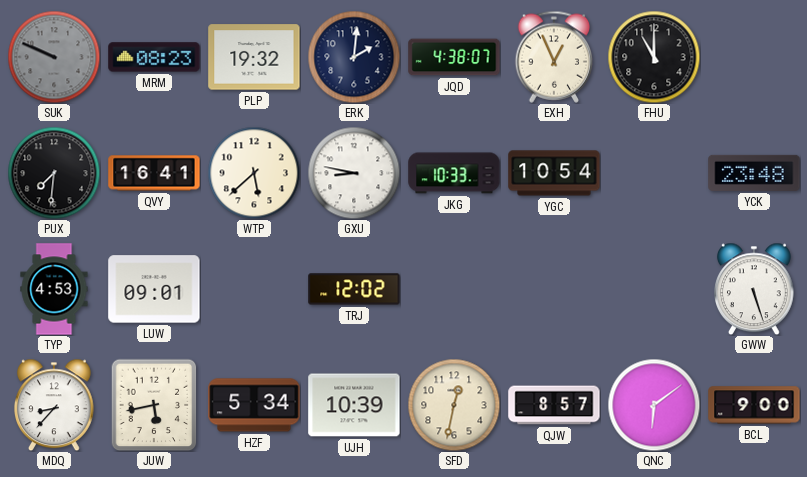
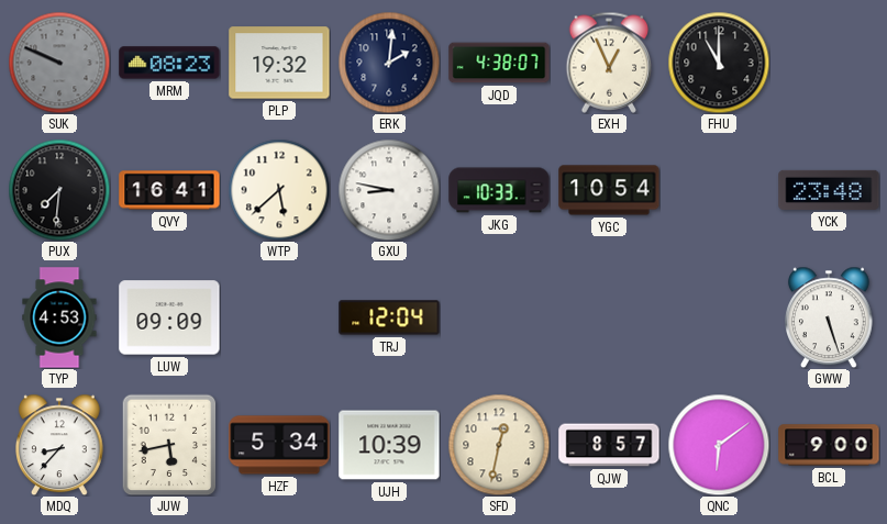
LUW: 09:01 -> 09:09 (169, 317)
TRJ: 12:02 -> 12:04 (389, 317)
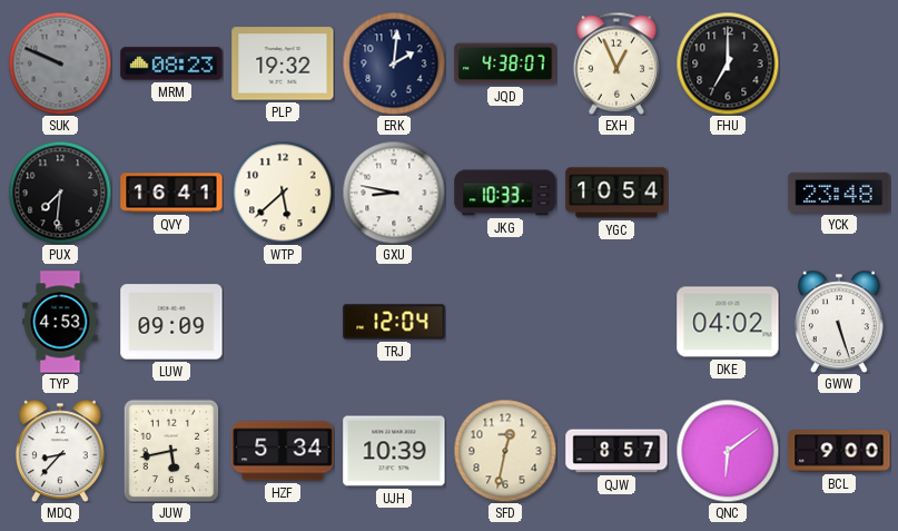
FHU: 11:00 -> 7:00 (728, 63)
DKE: none -> 04:02 (728, 322)
